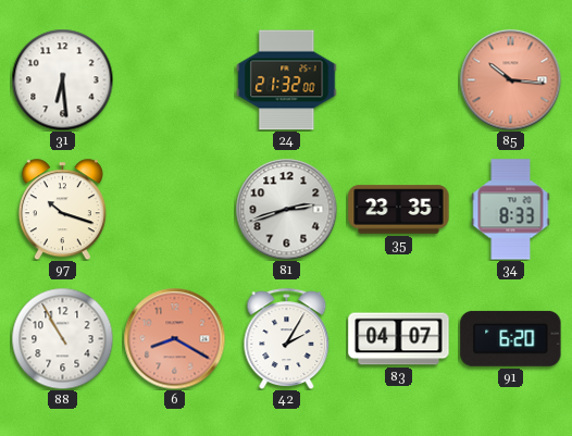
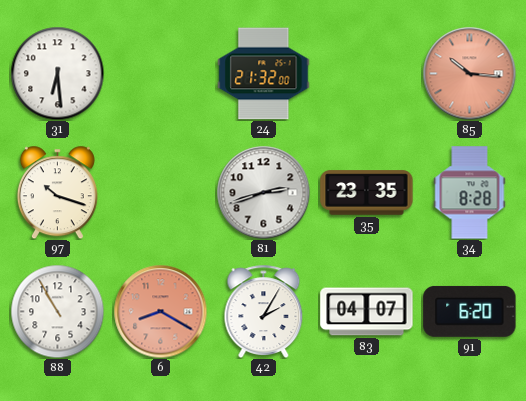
34: 8:33 -> 8:28 (470, 193)
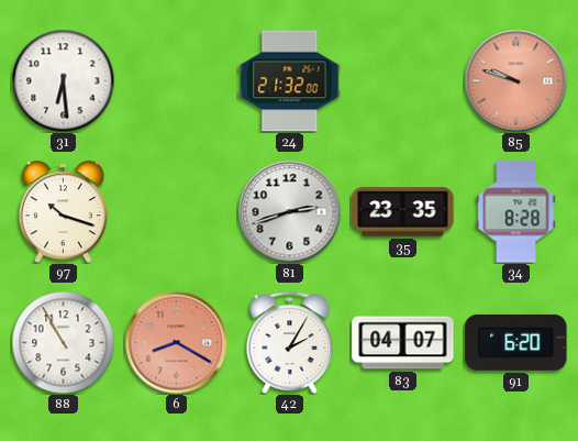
85: 10:16 -> 9:48 (515, 80)
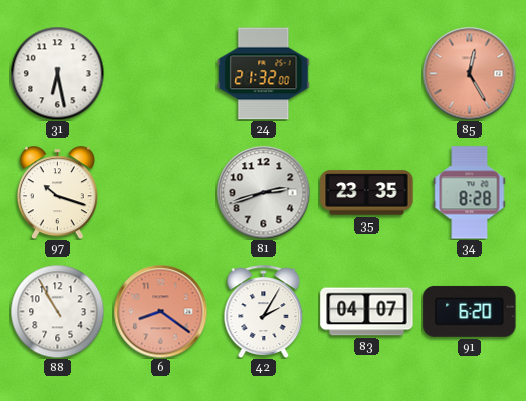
31: 6:29 -> 6:28 (57, 73)
85: 9:48 -> 12:25 (469, 73)
6: 8:20 -> 8:21 (160, 311)
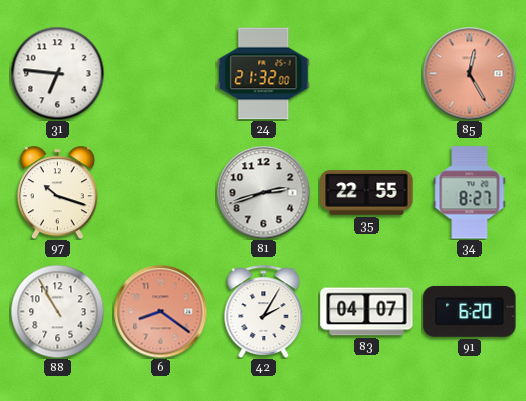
31: 6:28 -> 6:46 (57, 73)
35: 23:35 -> 22:55 (367, 193)
34: 8:28 -> 8:27 (470, 193)
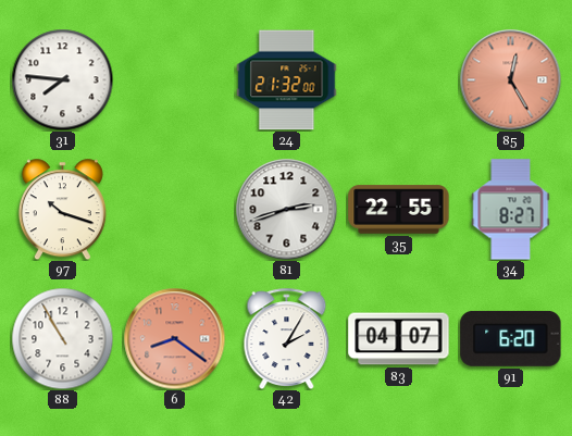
31: 6:46 -> 7:46 (62, 79)
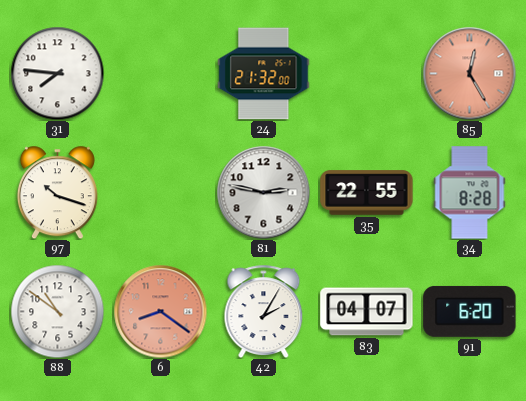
81: 2:42 -> 2:47 (263, 192)
34: 8:27 -> 8:28 (470, 193)
88: 10:55 -> 10:51 (57, 311)
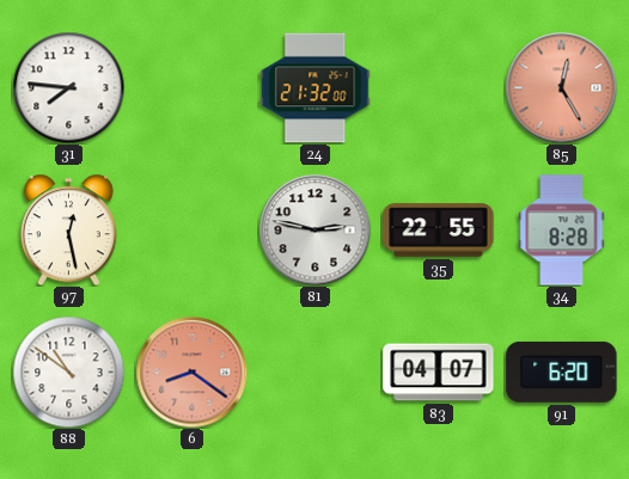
97: 10:18 -> 12:28 (68, 229)
42: 2:05 -> none (264, 311)
